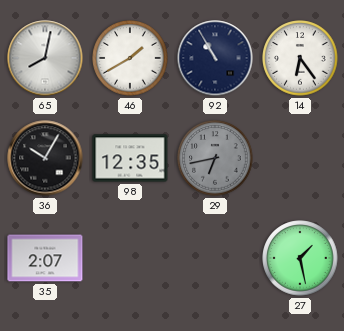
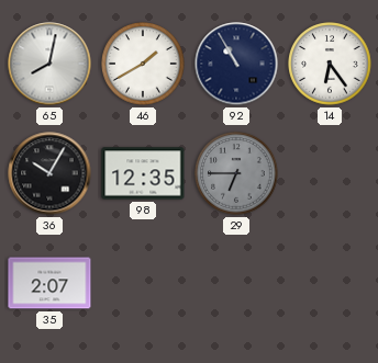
29: 6:43 -> 6:45 (236, 173)
27: 1:28 -> none (300, 258)
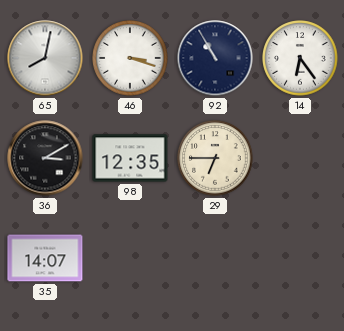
46: 1:40 -> 3:18 (130, 58)
36: 10:05 -> 3:10 (45, 158)
29 dial: grey -> cream (215, 158)
35: 2:07 -> 14:07 (45, 258)
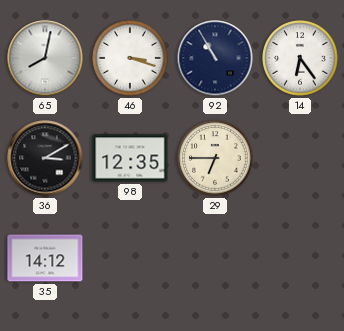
35: 14:07 -> 14:12 (45, 258)
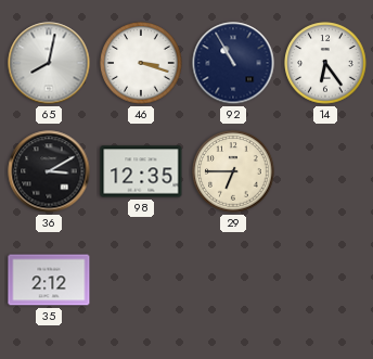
35: 14:12 -> 2:12 (49, 280)
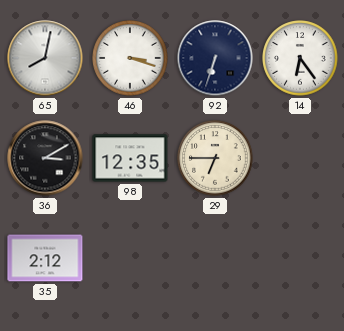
92: 10:55 -> 6:33 (215, 58)
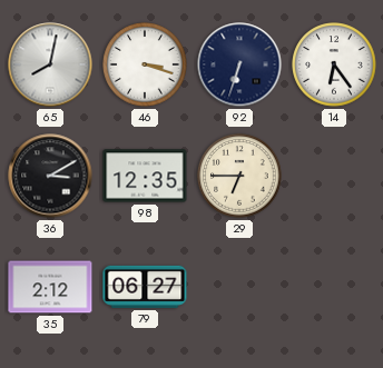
79: none -> 06:27 (145, 287)
